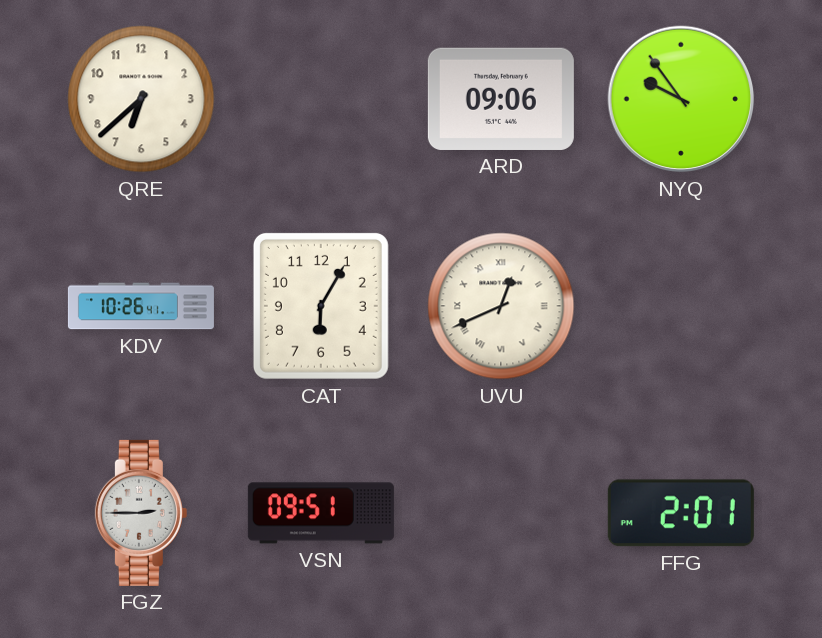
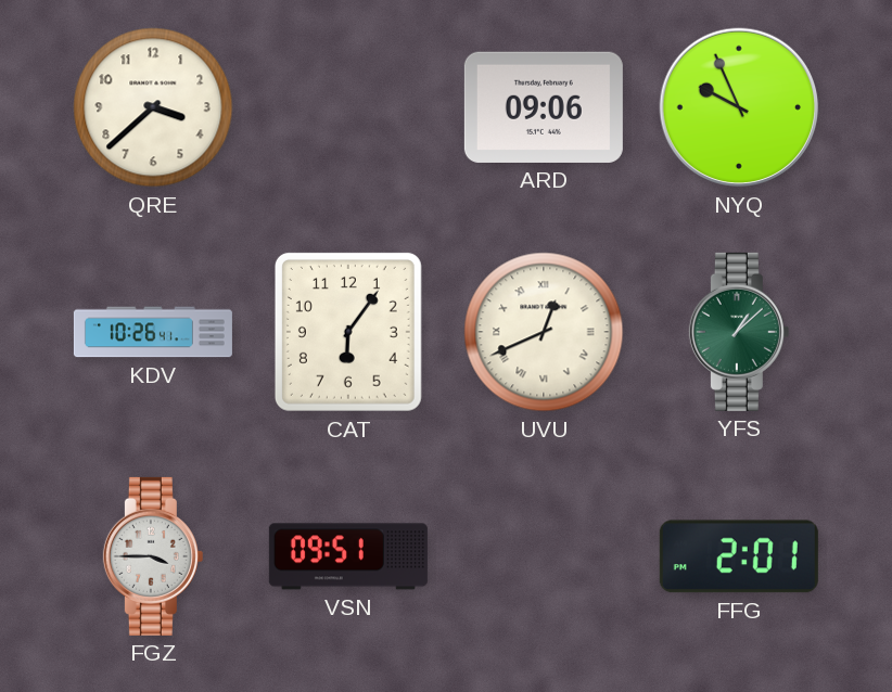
QRE: 6:38 -> 3:38 (153, 107)
NYQ: 9:54 -> 9:56 (739, 107)
CAT: 6:05 -> 6:06 (348, 332)
YFS: none -> 1:08 (739, 332)
FGZ: 2:45 -> 3:45 (153, 556)
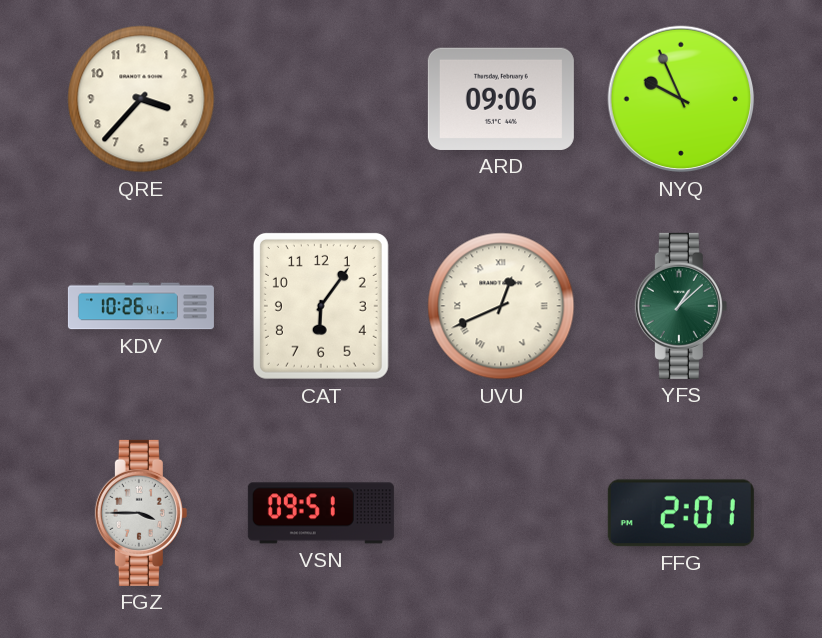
QRE: 3:38 -> 3:37 (141, 99)
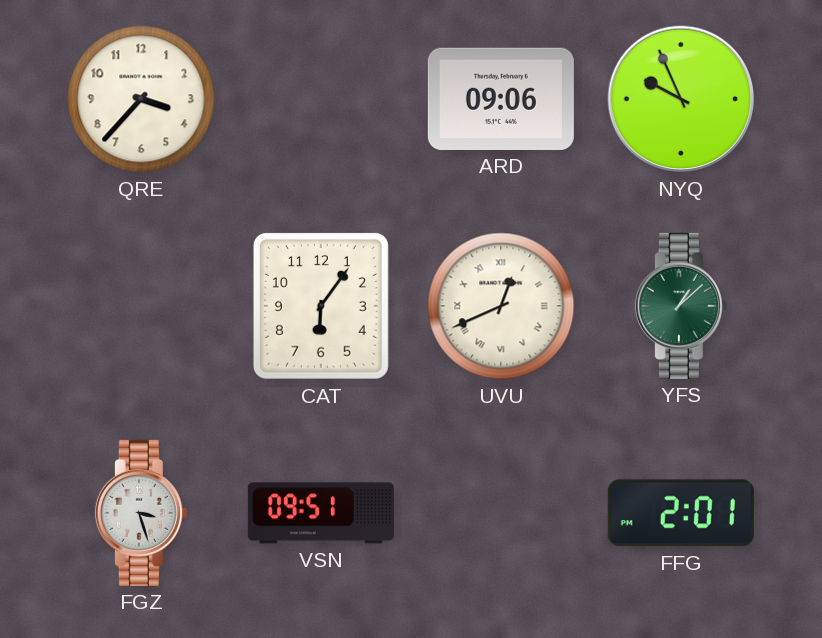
KDV: 10:26 -> none (141, 306)
FGZ: 3:45 -> 3:27 (141, 513)
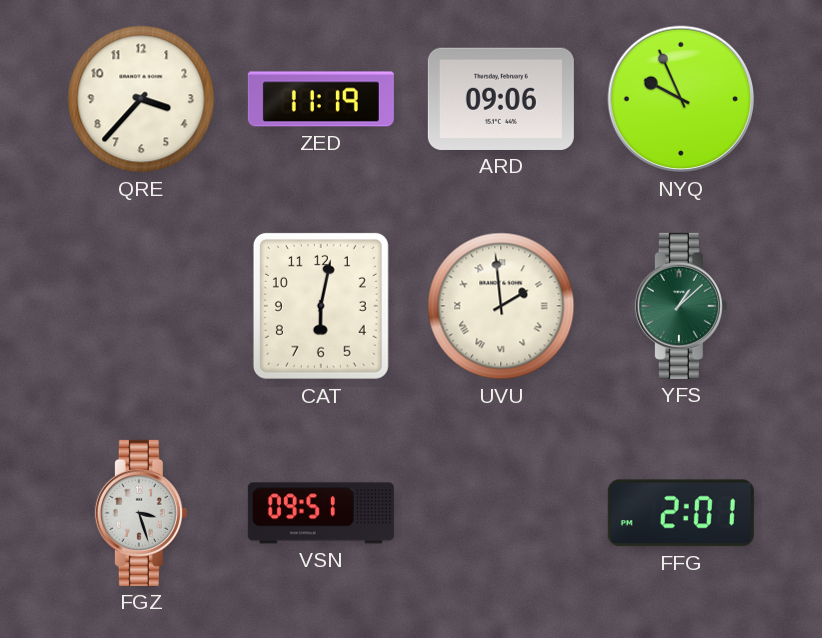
ZED: none -> 11:19 (321, 99)
CAT: 6:06 -> 6:02 (321, 306)
UVU: 12:41 -> 1:59 (501, 306)
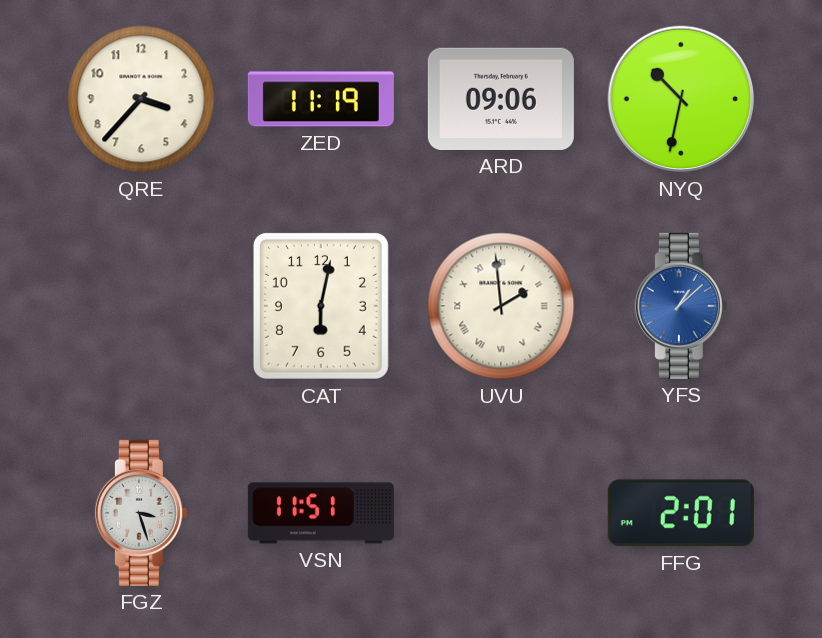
NYQ: 9:56 -> 10:32 (681, 99)
YFS dial: green -> blue (681, 306)
VSN: 09:51 -> 11:51 (321, 513)
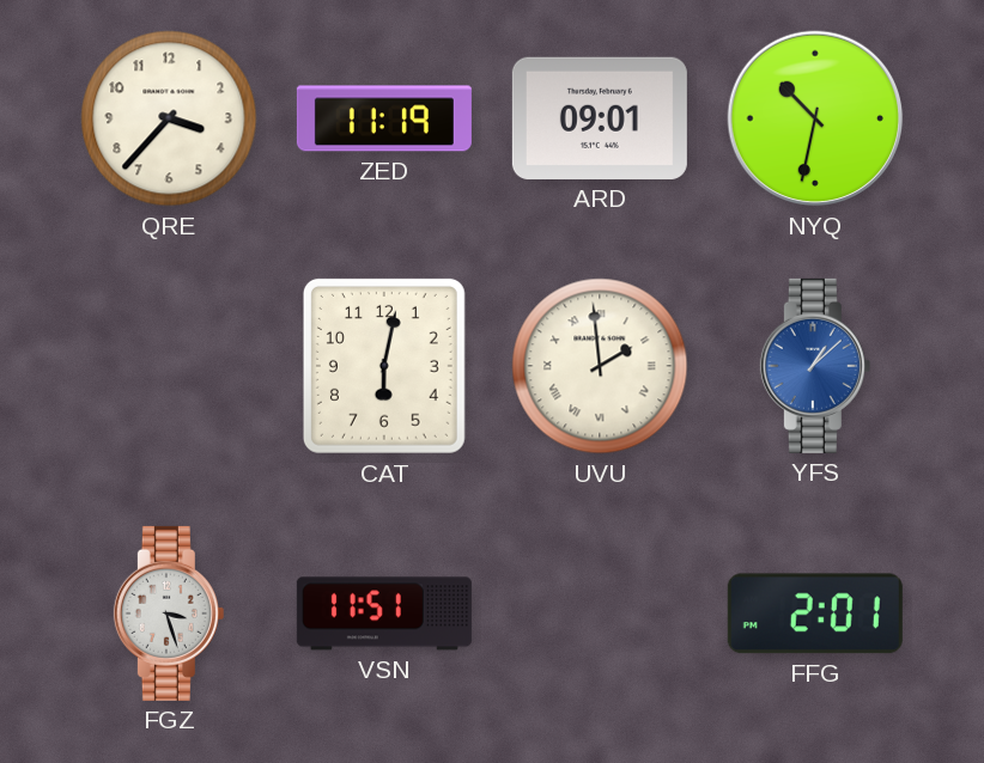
ARD: 09:06 -> 09:01 (600, 118)
